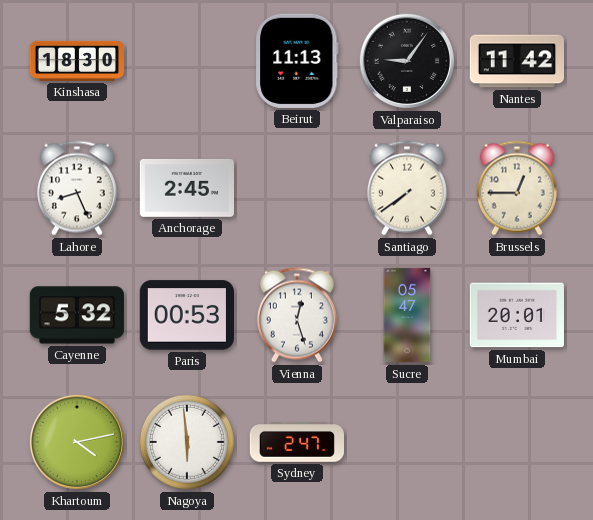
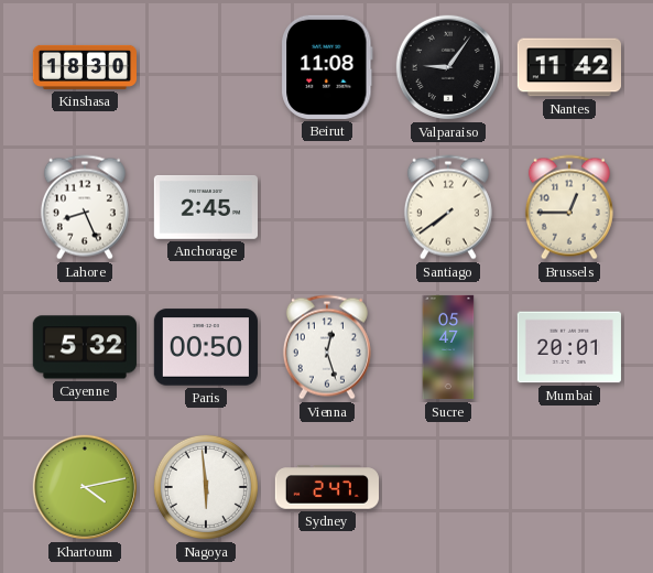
Beirut: 11:13 -> 11:08 (327, 67)
Paris: 00:53 -> 00:50 (206, 347)
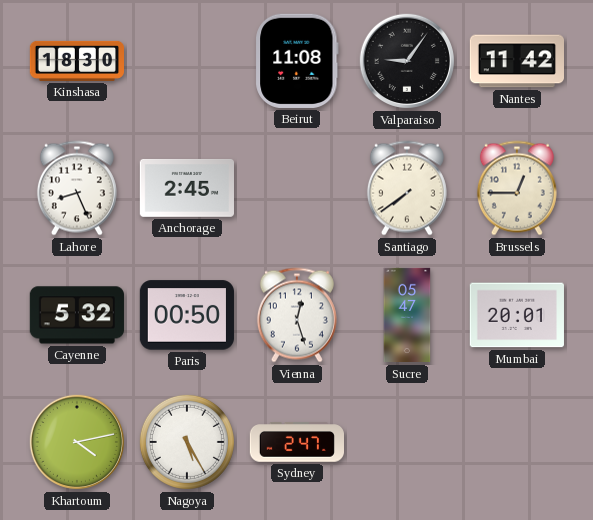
Nagoya: 5:59 -> 5:25 (187, 442)
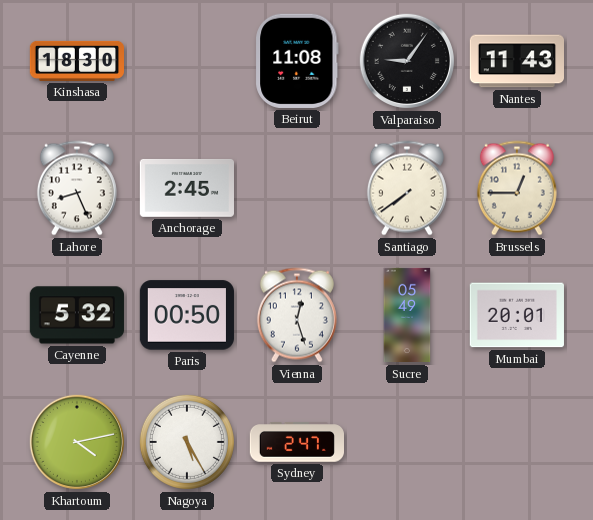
Nantes: 11:42 -> 11:43 (516, 61)
Sucre: 05:47 -> 05:49 (407, 315)
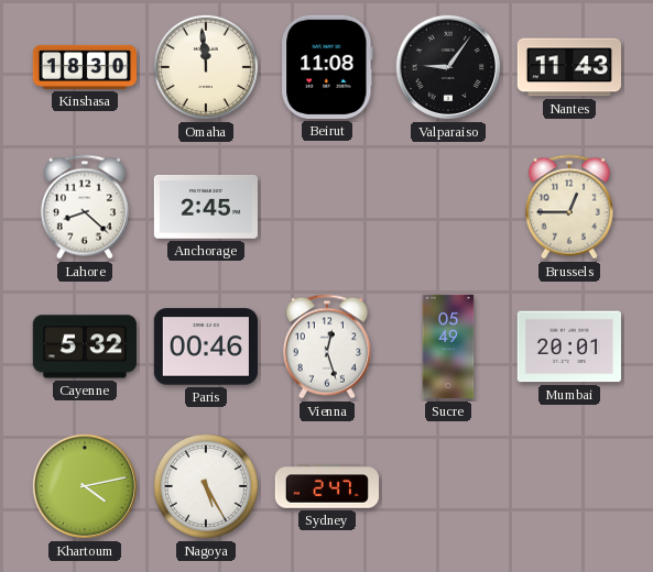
Omaha: none -> 11:59 (206, 67)
Lahore: 8:26 -> 8:22 (85, 207)
Santiago: 7:39 -> none (407, 188)
Paris: 00:50 -> 00:46 (206, 346)
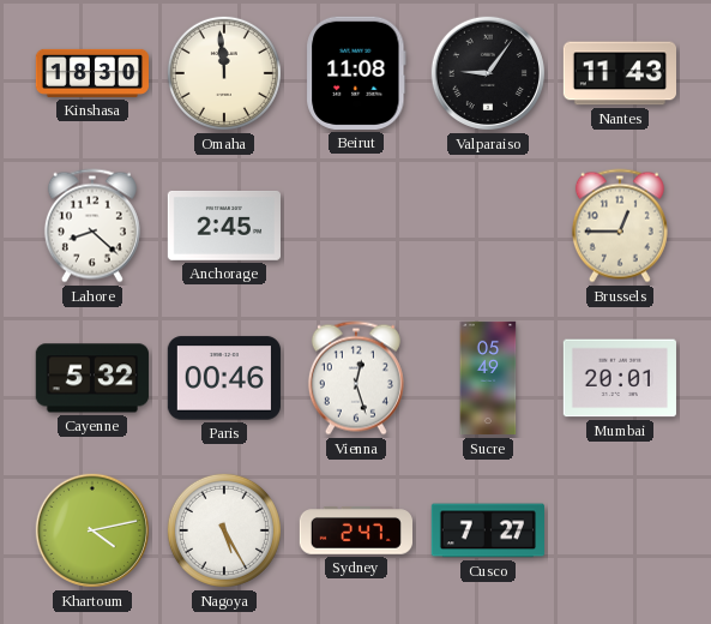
Cusco: none -> 7:27 (487, 530)
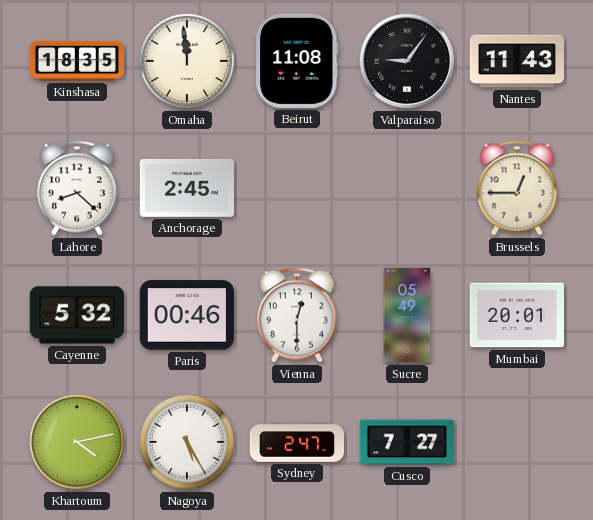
Kinshasa: 18:30 -> 18:35 (76, 61)
Vienna: 12:27 -> 12:30 (297, 315)
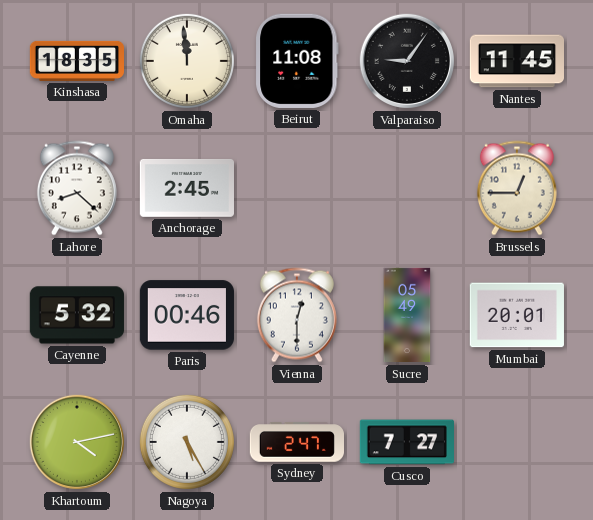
Nantes: 11:43 -> 11:45 (516, 61)
